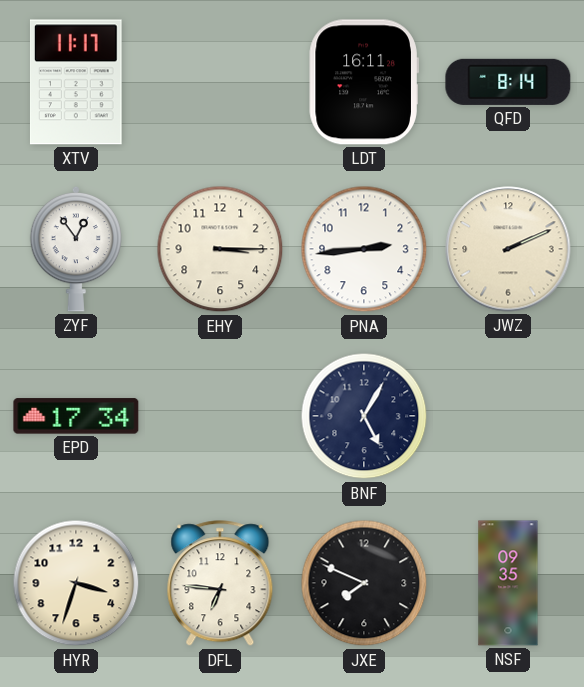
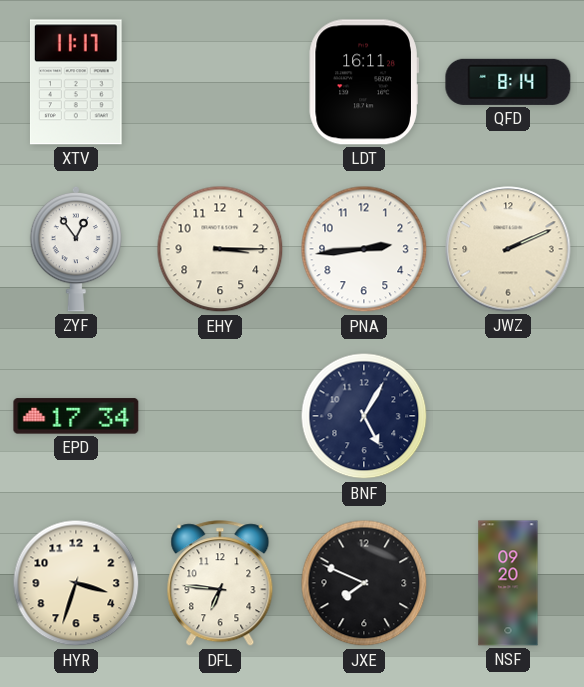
NSF: 09:35 -> 09:20 (508, 583)
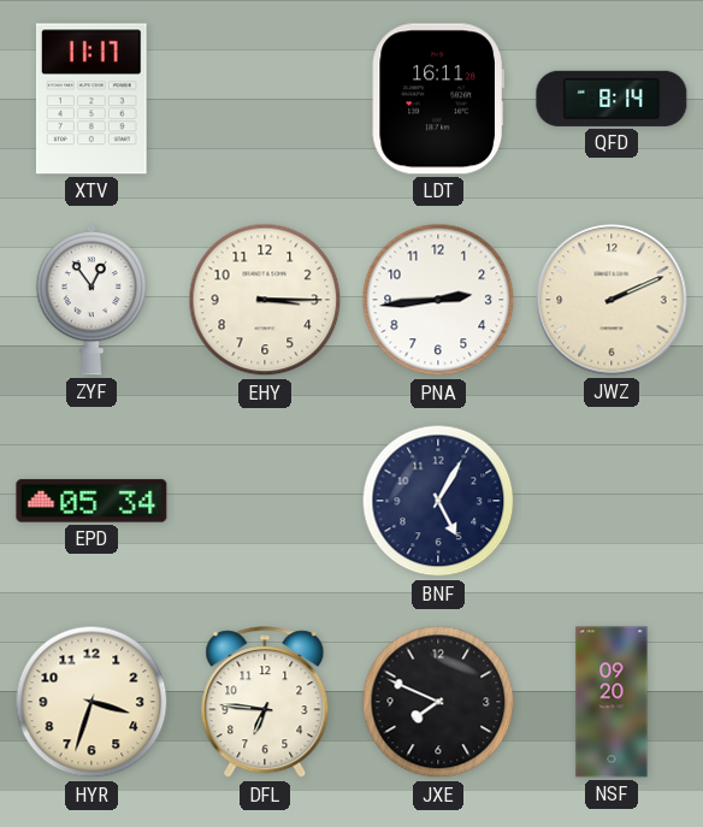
EPD: 17:34 -> 05:34 (91, 501)
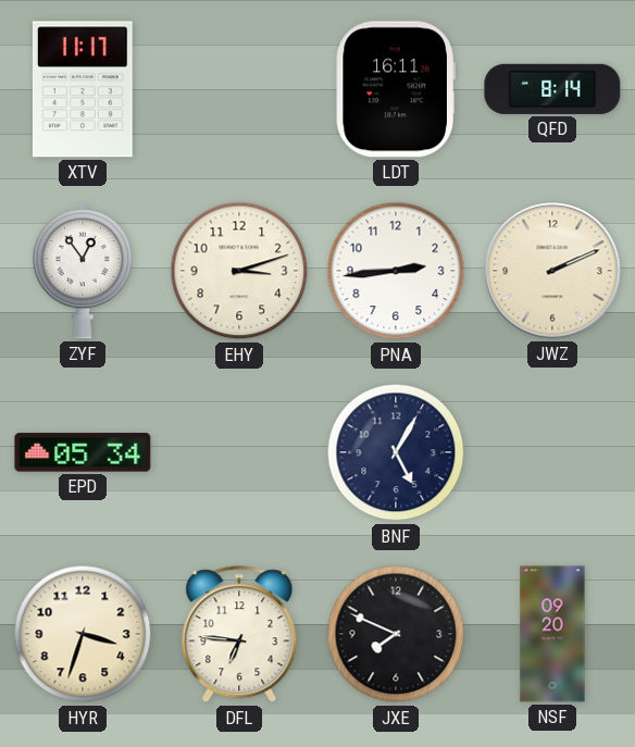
EHY: 3:15 -> 3:12 (239, 271)
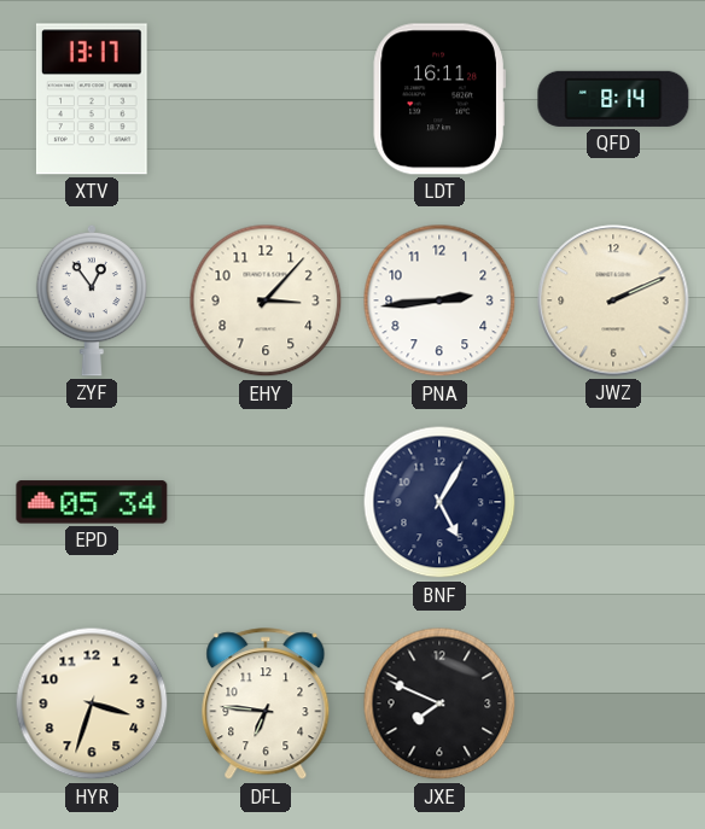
XTV: 11:17 -> 13:17 (92, 99)
EHY: 3:12 -> 3:07 (266, 300)
NSF: 09:20 -> none (552, 634)
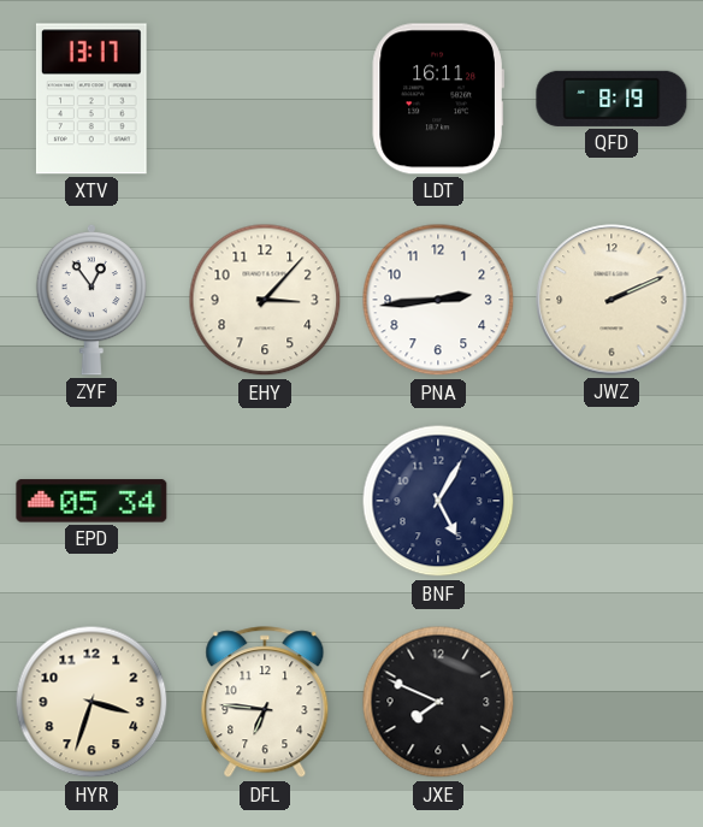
QFD: 8:14 -> 8:19 (612, 99)
